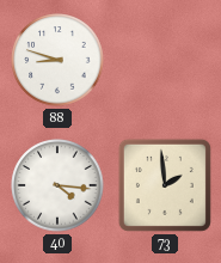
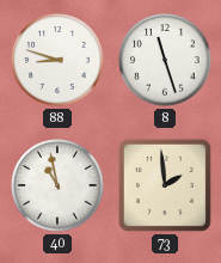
8: none -> 11:27 (165, 60)
40: 4:16 -> 10:58 (57, 185)
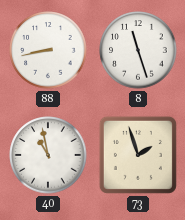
88: 8:48 -> 8:43 (48, 50)
73: 1:59 -> 1:57 (138, 155)
